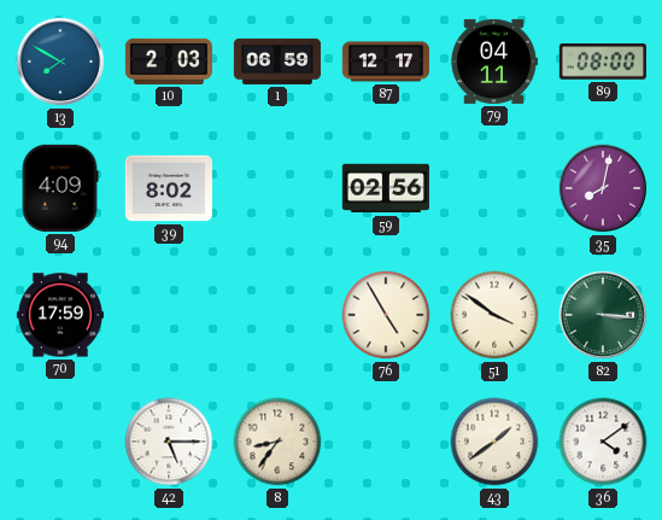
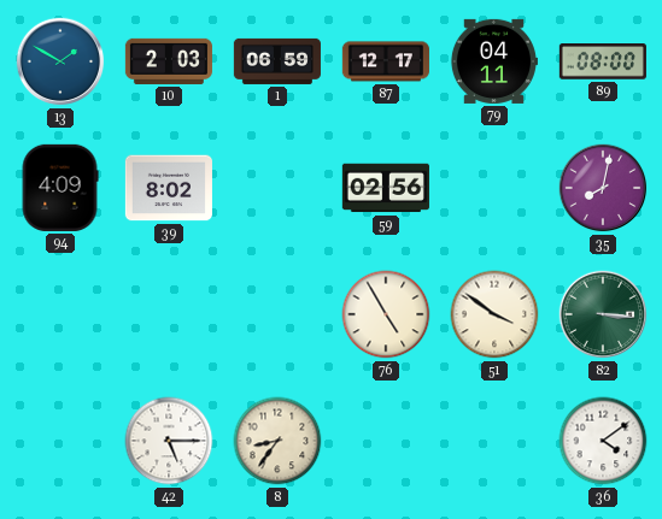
13: 7:50 -> 1:50 (60, 61)
70: 17:59 -> none (60, 315)
43: 1:39 -> none (494, 442)
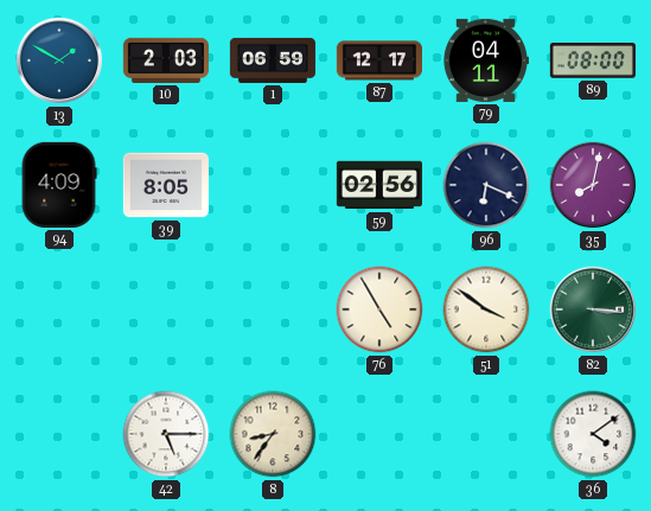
39: 8:02 -> 8:05 (166, 185)
96: none -> 6:19 (486, 185)
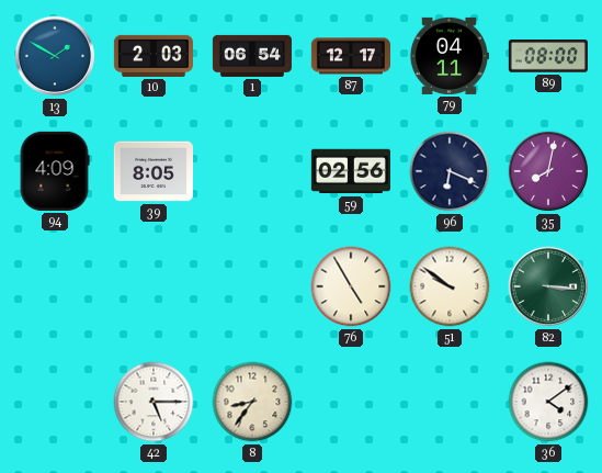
1: 06:59 -> 06:54 (252, 56)
51: 3:51 -> 9:51 (450, 286)
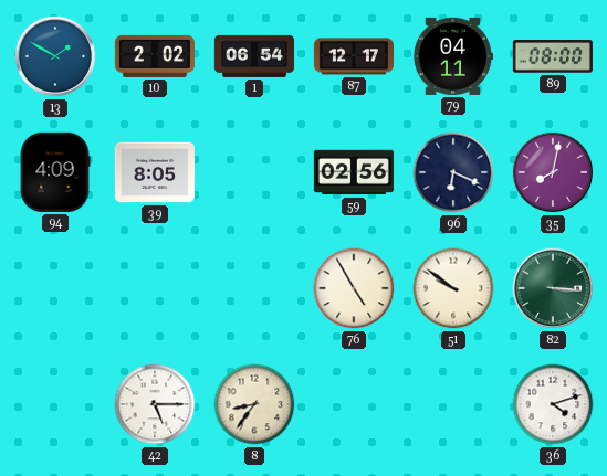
10: 2:03 -> 2:02 (155, 56)
36: 4:09 -> 4:12 (553, 404)
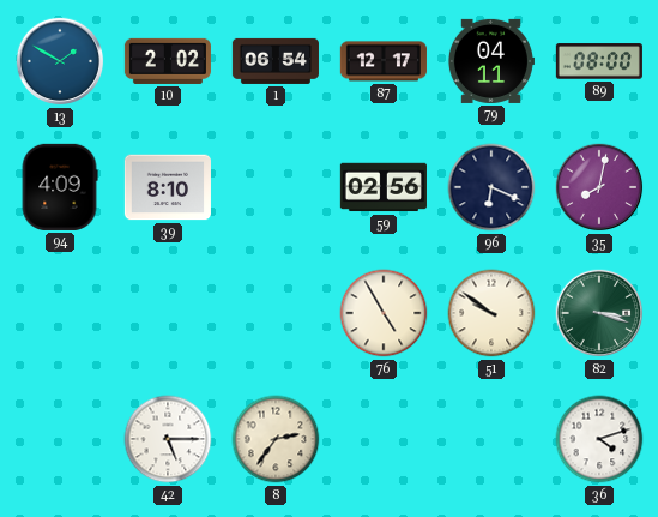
39: 8:05 -> 8:10 (168, 187)
82: 3:16 -> 3:18 (599, 313)
8: 8:36 -> 2:36 (276, 439)
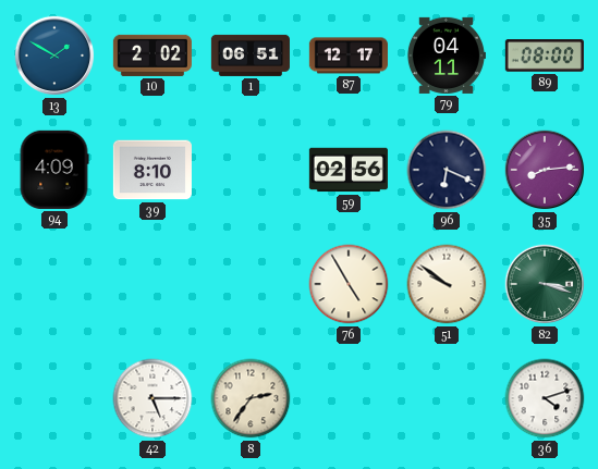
1: 06:54 -> 06:51 (251, 55)
35: 8:02 -> 8:14 (545, 170)
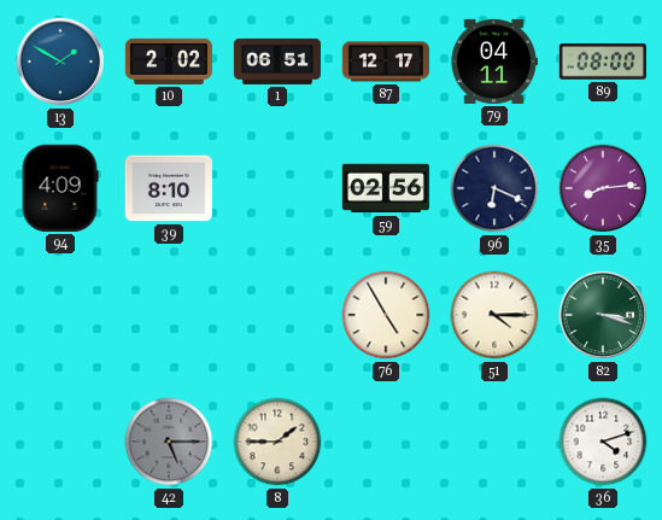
51: 9:51 -> 4:15 (494, 315)
42 dial: white -> grey (169, 442)
8: 2:36 -> 1:45 (277, 442)
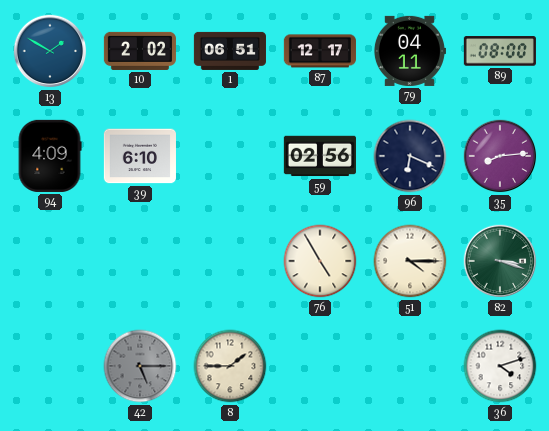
39: 8:10 -> 6:10 (140, 156)
